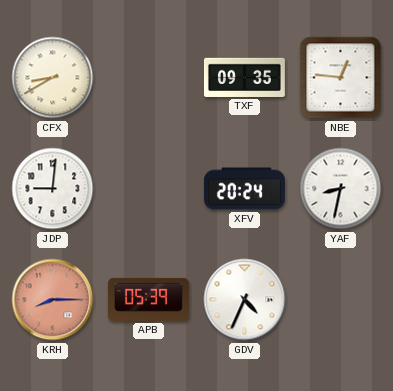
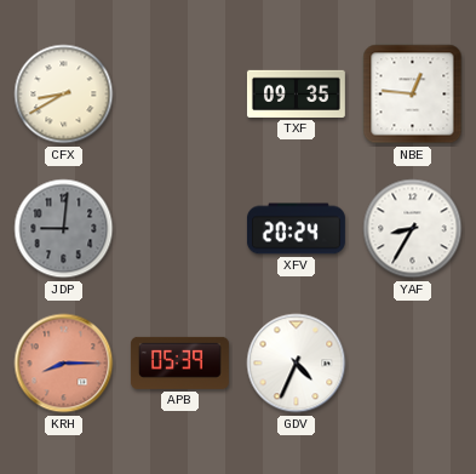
JDP dial: white -> grey (64, 229)
YAF: 8:32 -> 8:35 (413, 229)
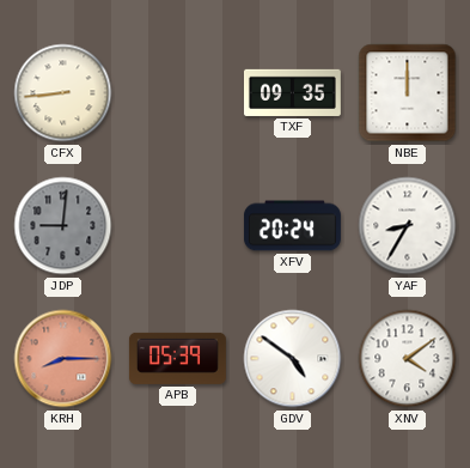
CFX: 8:40 -> 8:44 (63, 93)
NBE: 12:46 -> 12:00 (408, 93)
GDV: 4:34 -> 4:51 (293, 359)
XNV: none -> 4:09 (408, 359)
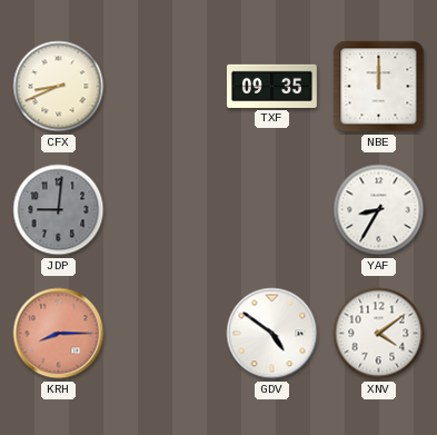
CFX: 8:44 -> 8:41 (59, 87)
XFV: 20:24 -> none (292, 226)
APB: 05:39 -> none (177, 358)
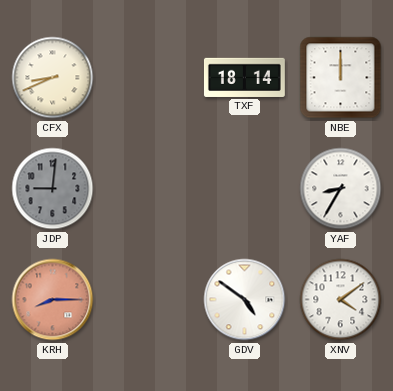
TXF: 09:35 -> 18:14 (244, 77)
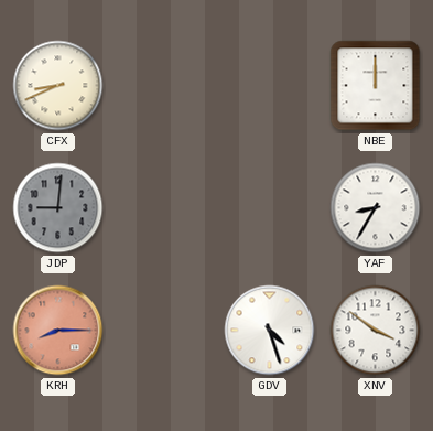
TXF: 18:14 -> none (244, 77)
GDV: 4:51 -> 4:27 (270, 331)
XNV: 4:09 -> 3:51 (376, 331)
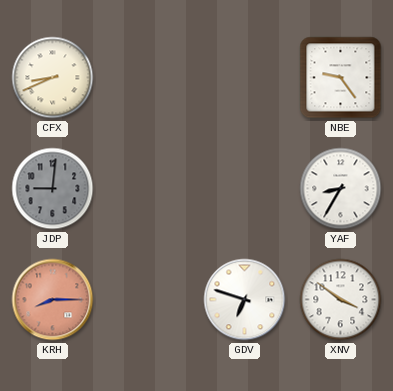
NBE: 12:00 -> 9:24 (341, 78)
GDV: 4:27 -> 6:48 (245, 300)
